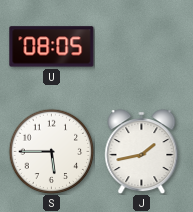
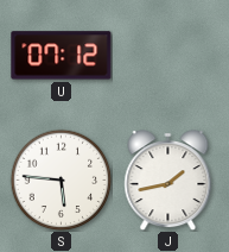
U: 08:05 -> 07:12 (62, 56)
S: 5:45 -> 5:46 (61, 179)
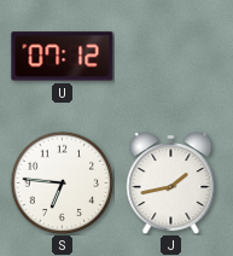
S: 5:46 -> 6:46 (62, 182)
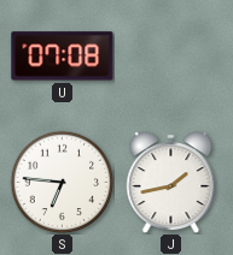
U: 07:12 -> 07:08 (63, 57)
